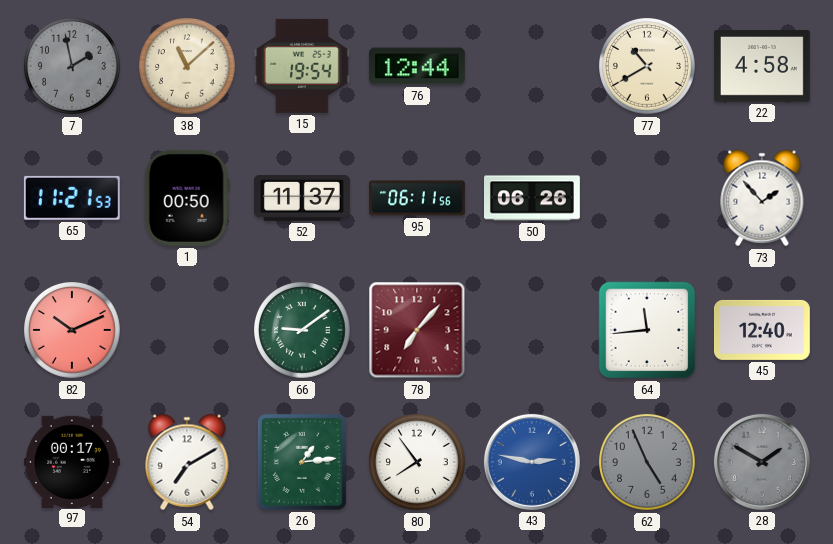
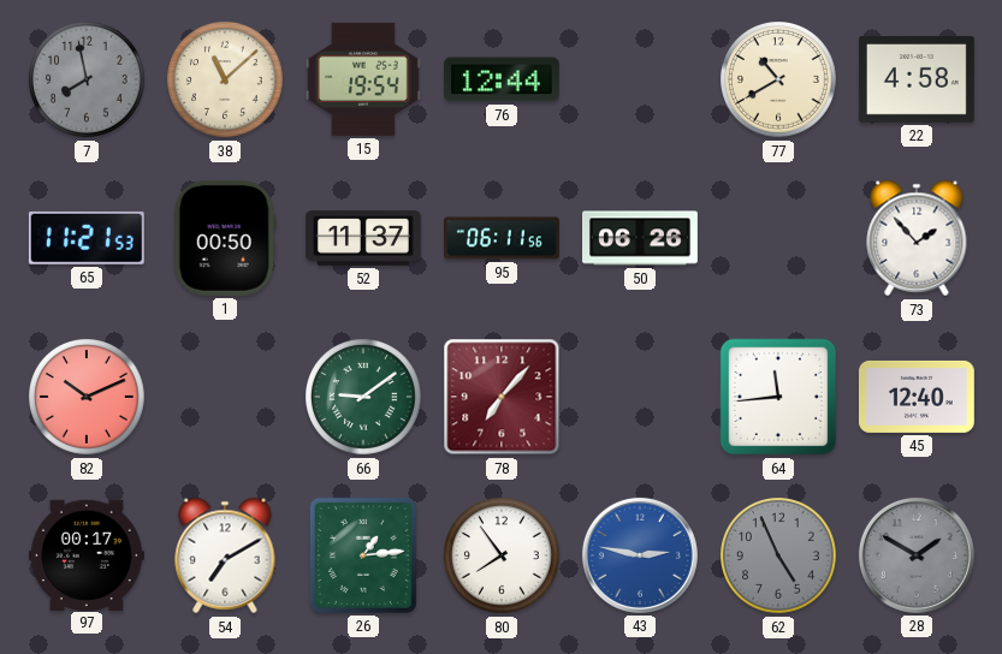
7: 1:58 -> 7:58 (88, 81)
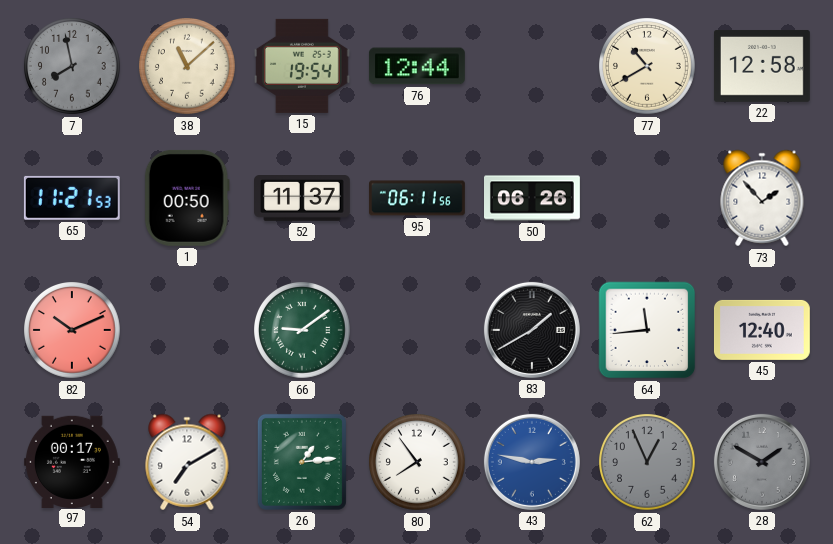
22: 4:58 -> 12:58 (762, 66)
78: 7:07 -> none (502, 397)
83: none -> 1:40 (532, 330)
62: 4:56 -> 12:56 (648, 463)
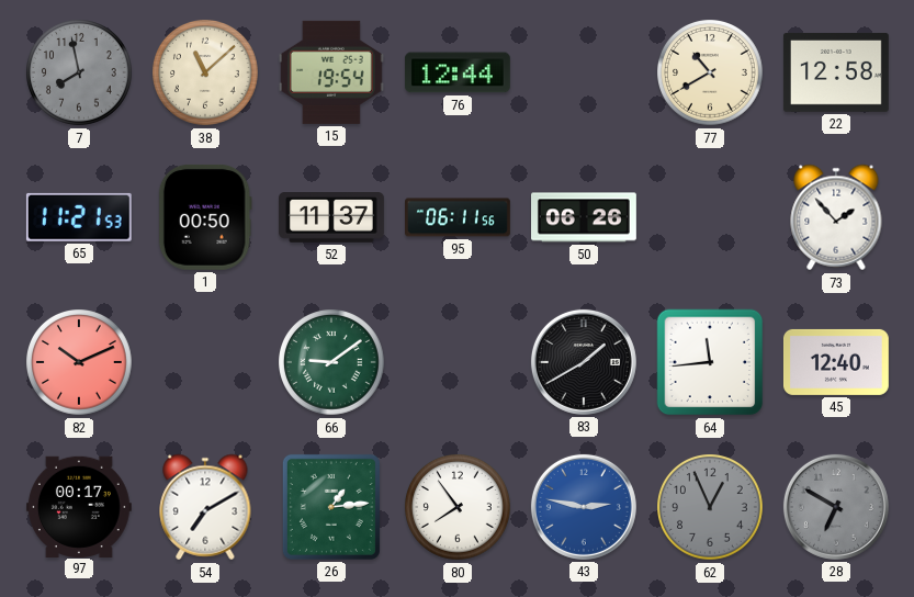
28: 1:50 -> 6:50 (836, 507)
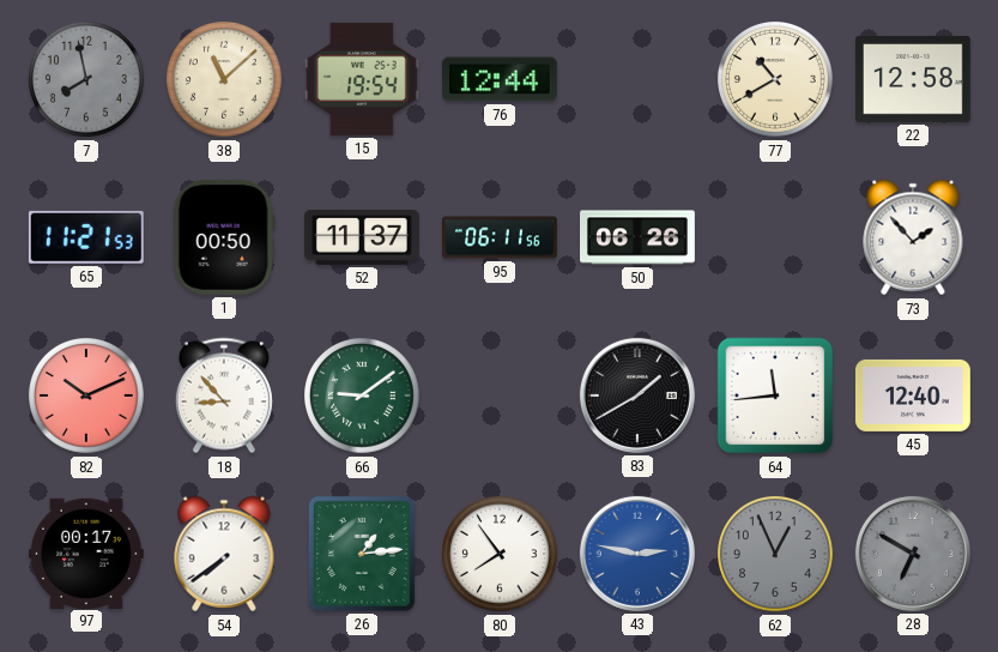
18: none -> 8:53 (224, 396)
54: 7:10 -> 7:39 (224, 554)
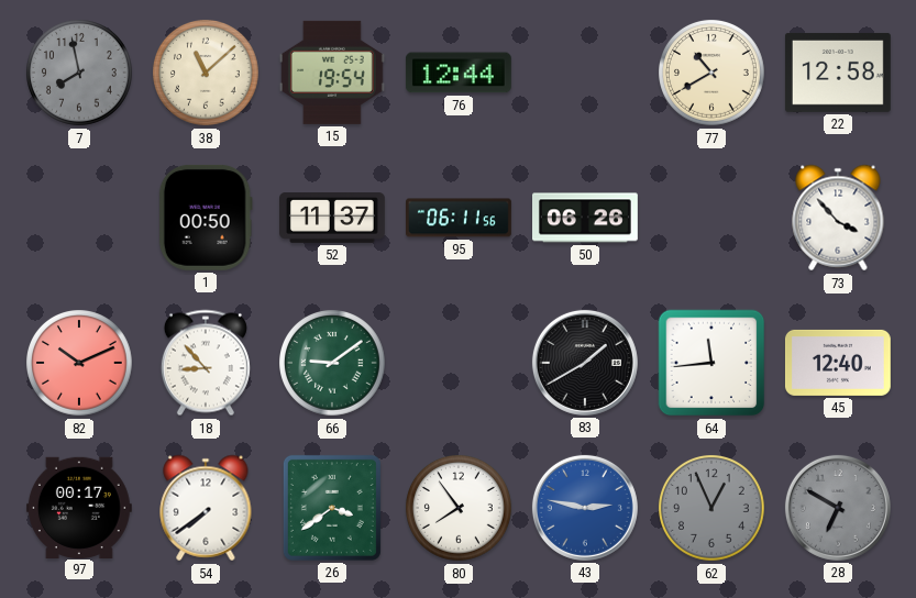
65: 11:21 -> none (86, 237)
73: 1:53 -> 3:53 (838, 218)
26: 1:14 -> 3:39 (332, 508)
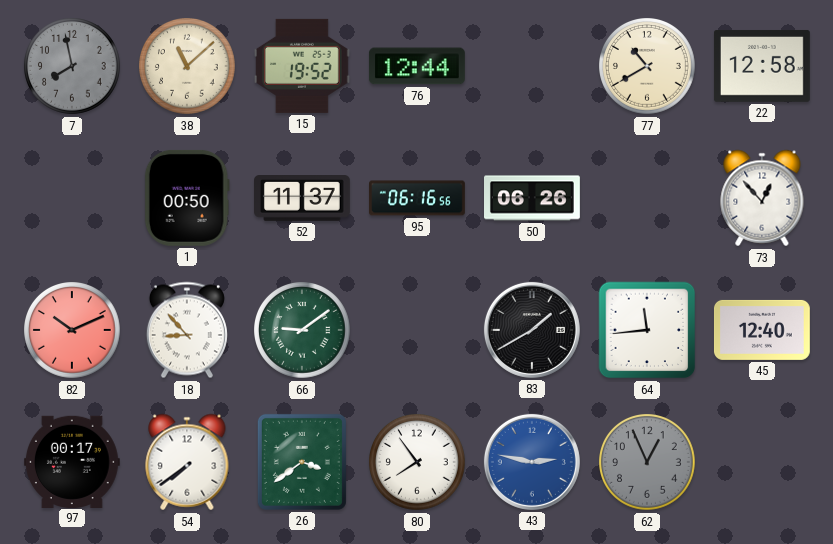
15: 19:54 -> 19:52 (302, 66)
95: 06:11 -> 06:16 (418, 198)
73: 3:53 -> 12:53 (762, 198)
28: 6:50 -> none (838, 508)
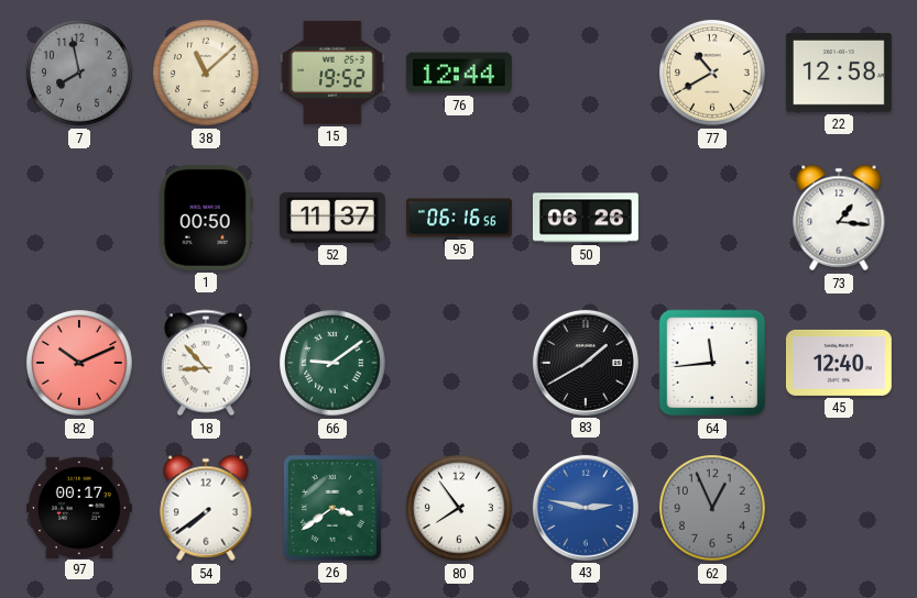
73: 12:53 -> 1:16 (839, 218)
